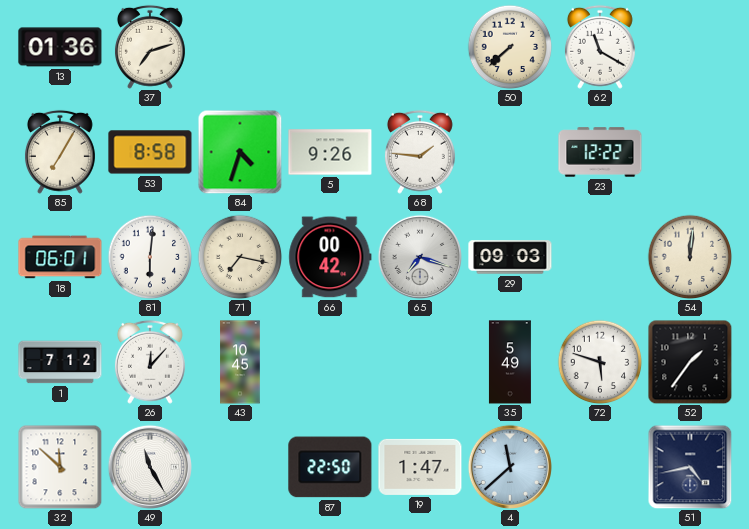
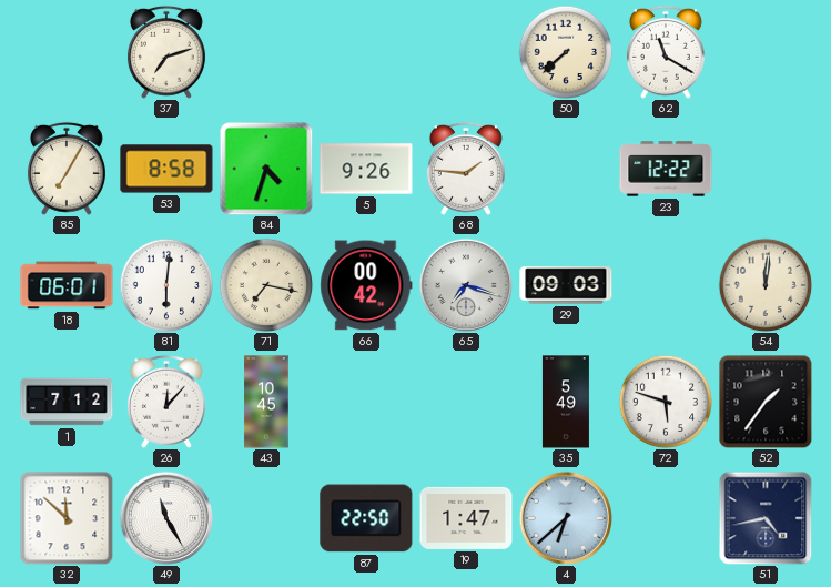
13: 01:36 -> none (60, 47)
4: 11:38 -> 6:38 (566, 518)
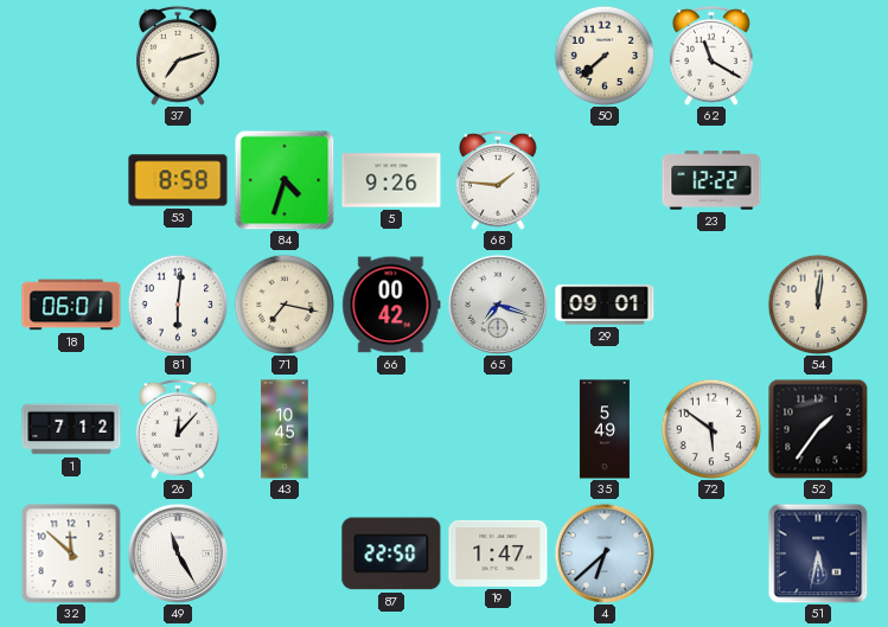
85: 7:05 -> none (67, 169)
29: 09:03 -> 09:01 (605, 305)
72: 5:48 -> 5:51 (711, 429)
51: 4:43 -> 5:32 (818, 554)
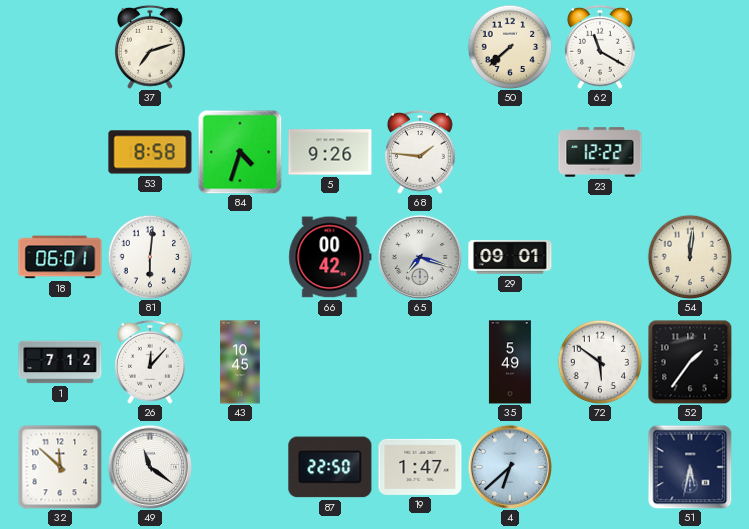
71: 7:17 -> none (285, 305)
49: 11:25 -> 11:21 (150, 467)
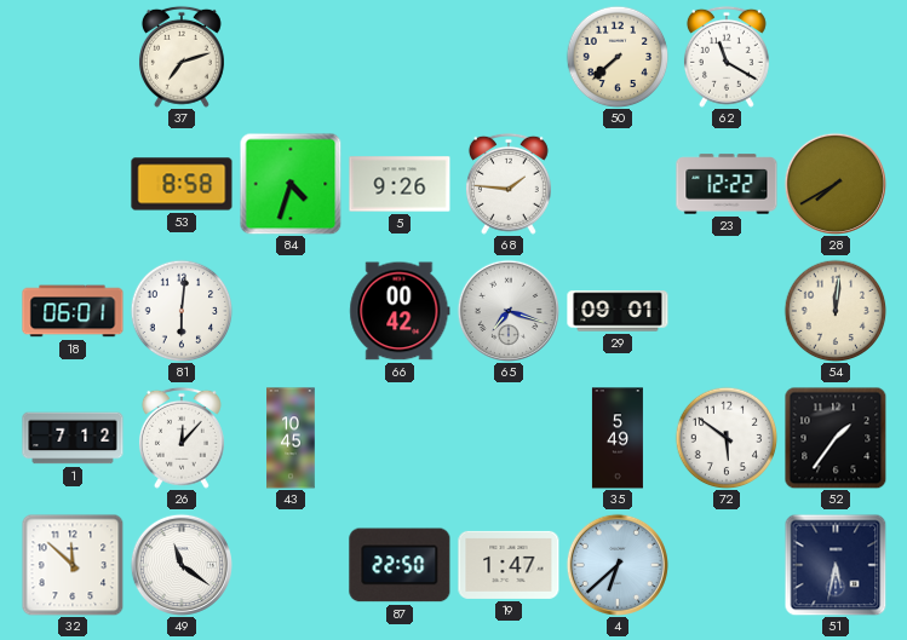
28: none -> 7:40 (836, 184)
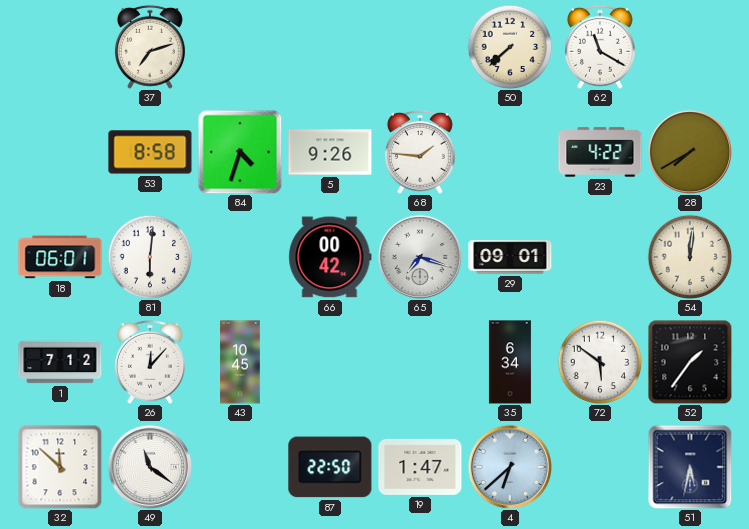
23: 12:22 -> 4:22 (600, 152)
35: 5:49 -> 6:34 (510, 362)
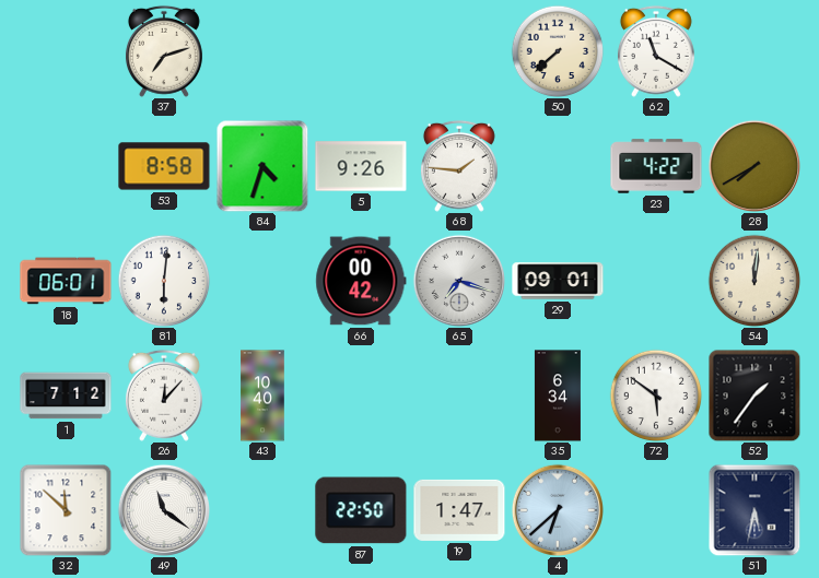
43: 10:45 -> 10:40 (262, 396)
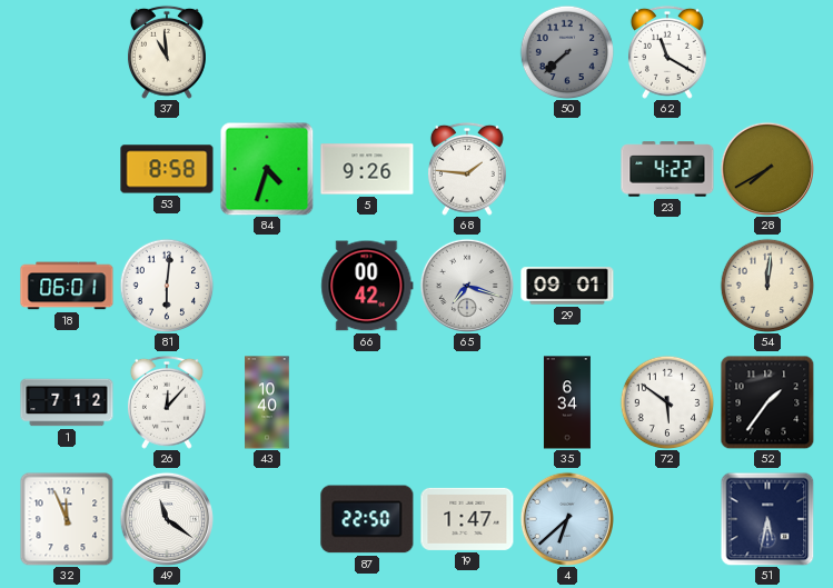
37: 7:12 -> 10:59 (167, 52)
50 dial: cream -> grey (567, 52)
32: 11:52 -> 11:56 (67, 519)
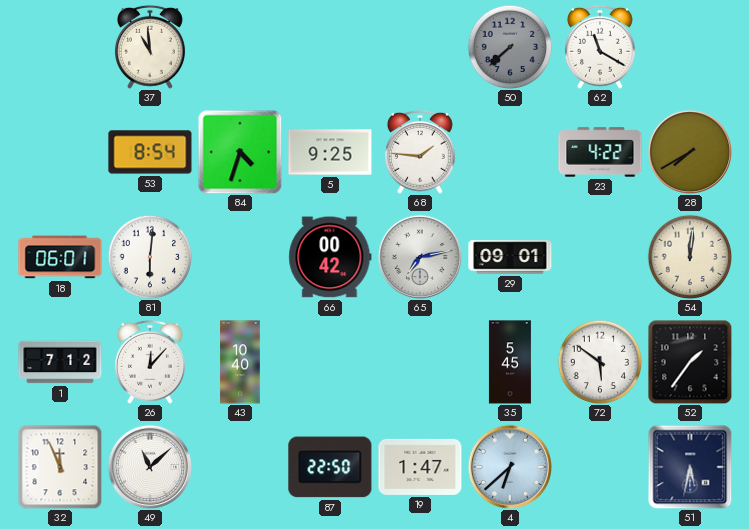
53: 8:58 -> 8:54 (150, 152)
5: 9:26 -> 9:25 (330, 152)
65: 7:18 -> 7:13 (420, 257)
35: 6:34 -> 5:45 (510, 362)
49: 11:21 -> 11:08 (150, 467)
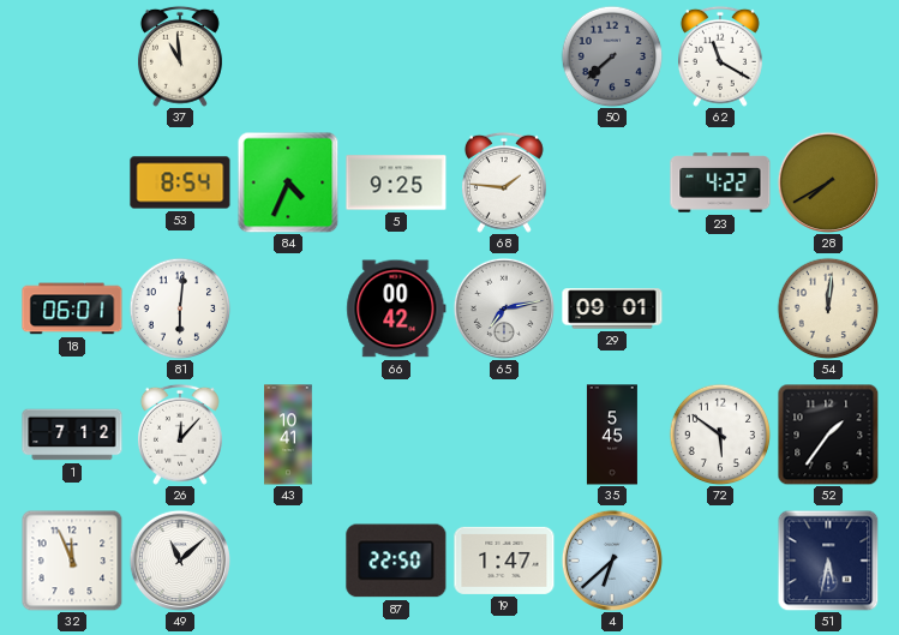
84: 4:33 -> 4:34 (288, 182)
43: 10:40 -> 10:41 (288, 435)
